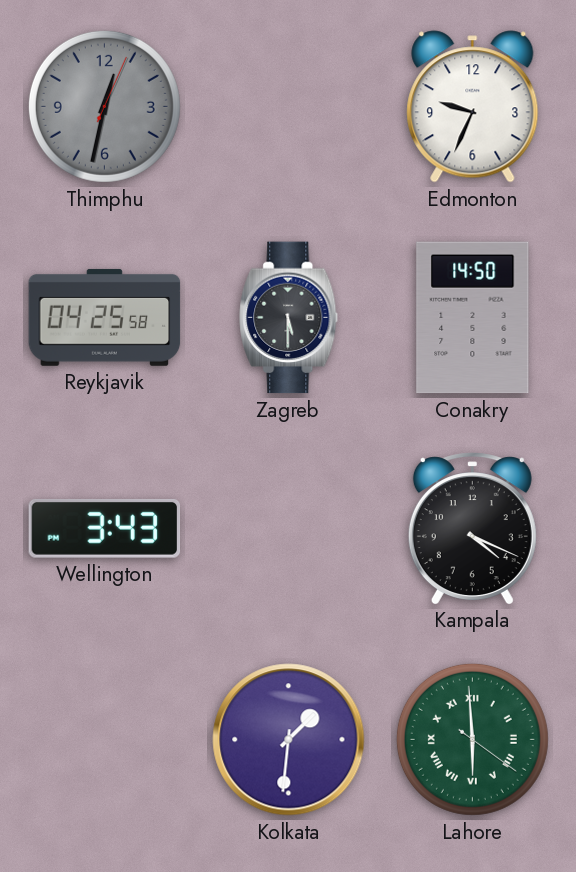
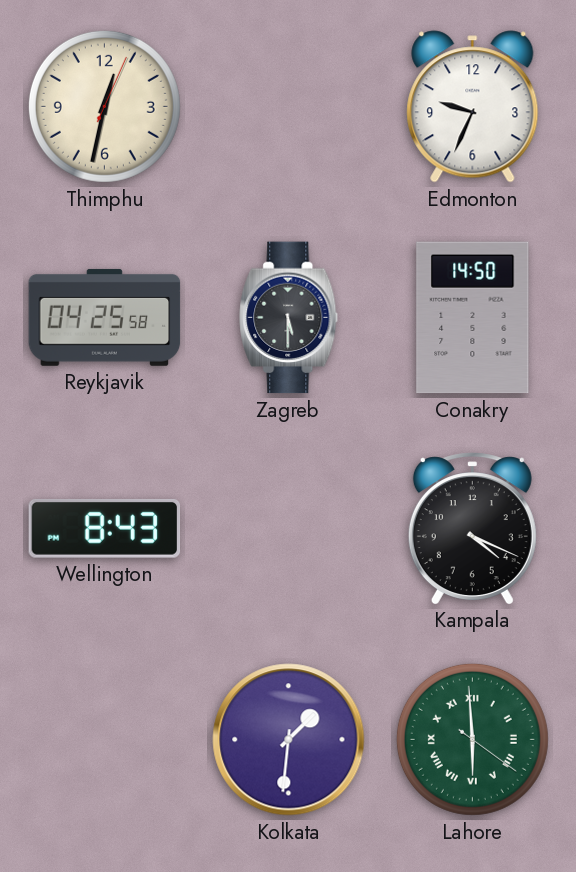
Thimphu dial: grey -> cream (104, 106)
Wellington: 3:43 -> 8:43 (105, 528)
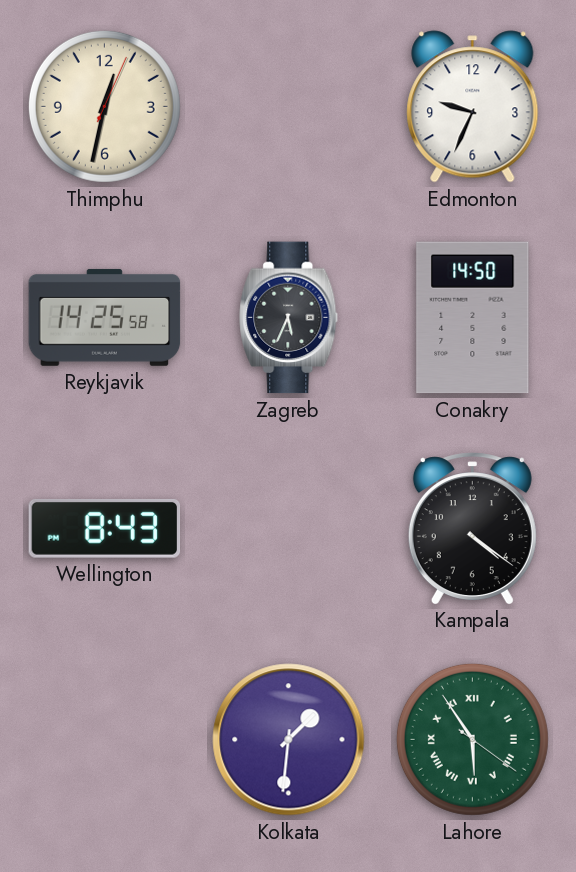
Reykjavik: 04:25 -> 14:25 (105, 317)
Zagreb: 5:30 -> 5:34 (289, 318)
Kampala: 4:19 -> 4:21 (472, 528)
Lahore: 5:59 -> 5:54 (472, 739)
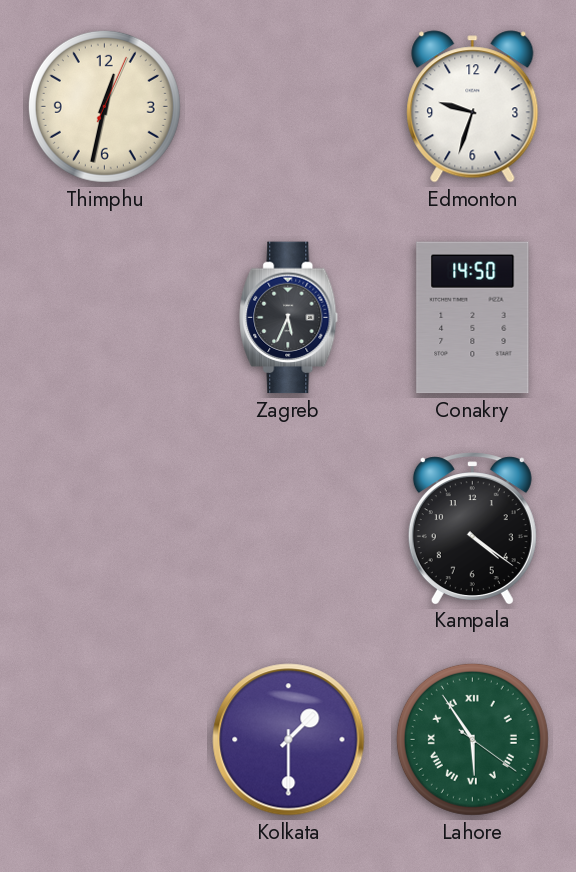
Edmonton: 9:34 -> 9:33 (473, 107)
Reykjavik: 14:25 -> none (105, 317)
Wellington: 8:43 -> none (105, 528)
Kolkata: 1:31 -> 1:30 (289, 740)
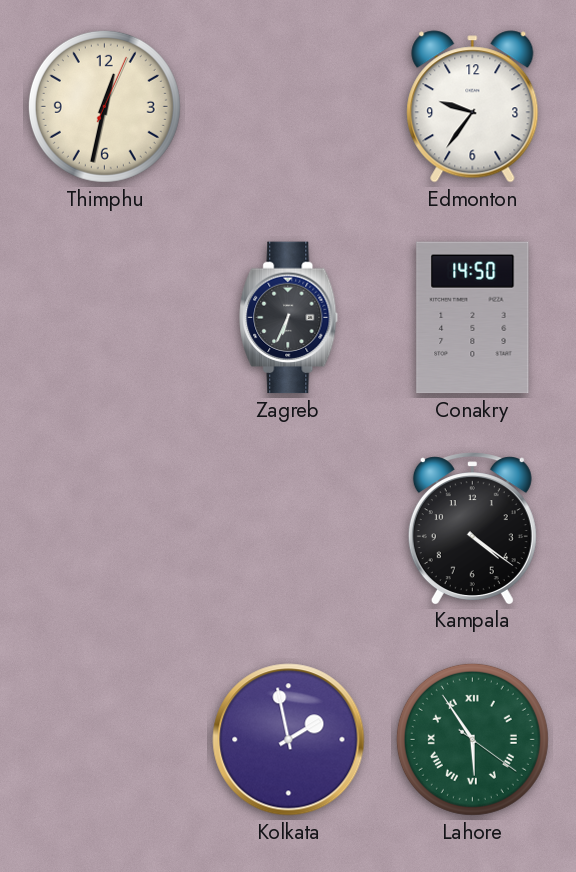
Edmonton: 9:33 -> 9:36 (473, 107)
Zagreb: 5:34 -> 6:34 (289, 318)
Kolkata: 1:30 -> 1:58 (289, 740)
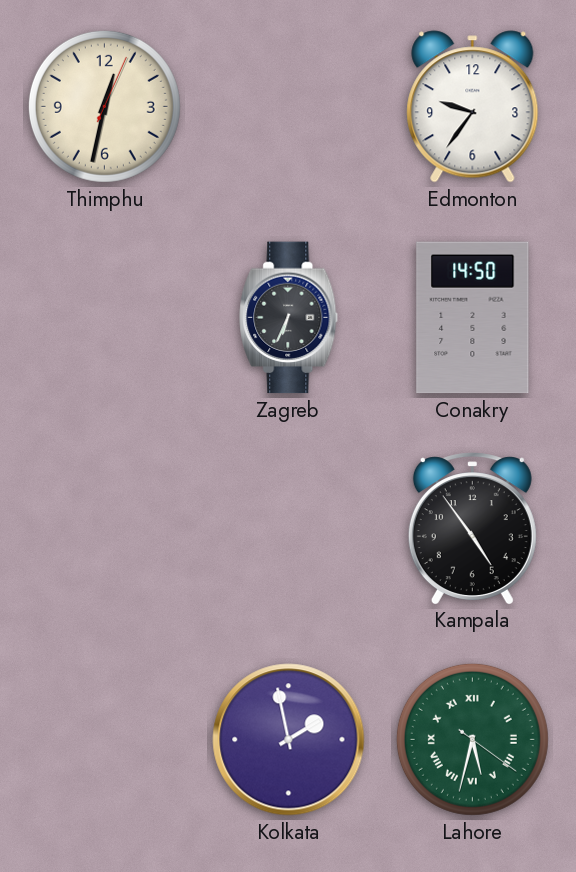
Kampala: 4:21 -> 4:54 (472, 528)
Lahore: 5:54 -> 5:32 (472, 739)
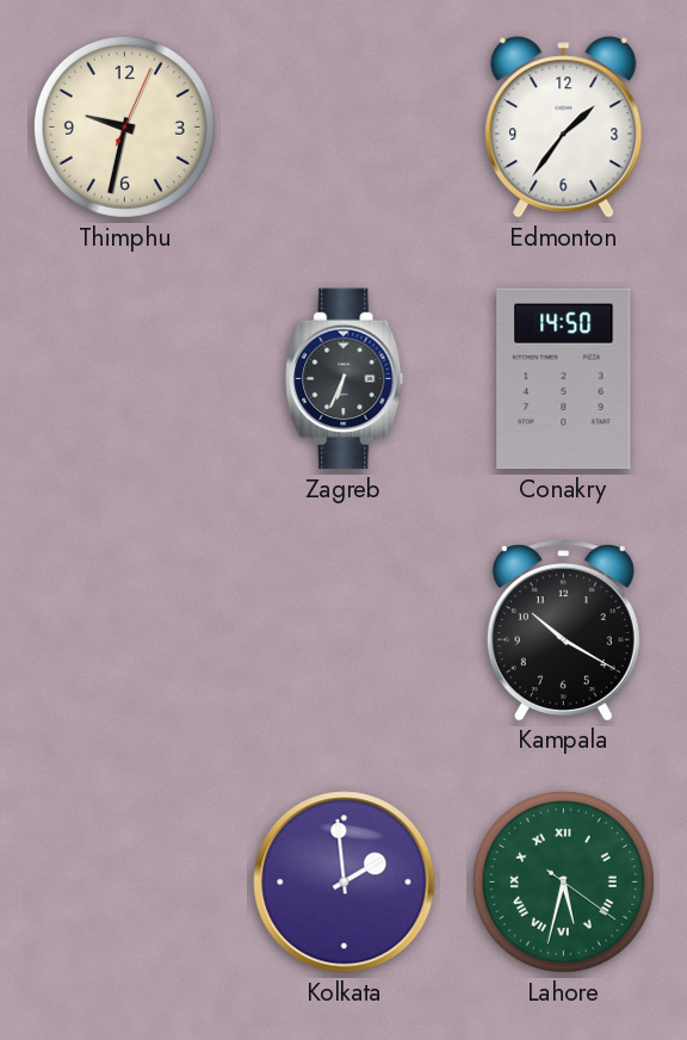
Thimphu: 12:32 -> 9:32 (124, 126)
Edmonton: 9:36 -> 1:36 (564, 128)
Kampala: 4:54 -> 10:20 (563, 630)
Kolkata: 1:58 -> 1:59 (345, 883)
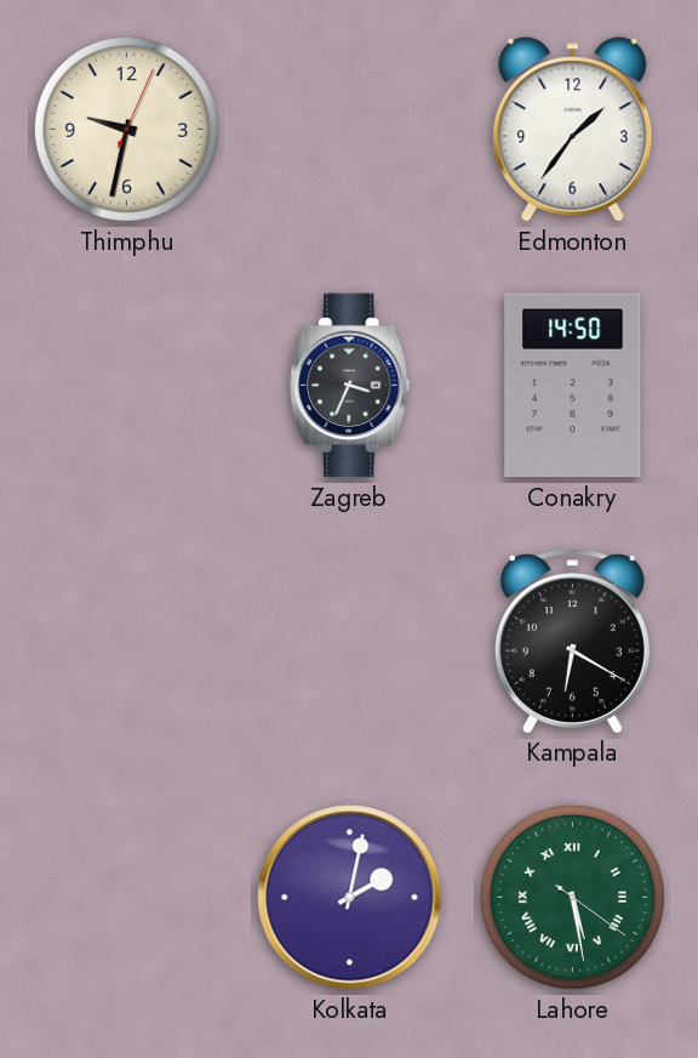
Zagreb: 6:34 -> 3:34 (350, 386)
Kampala: 10:20 -> 6:20 (572, 641)
Kolkata: 1:59 -> 2:02 (350, 898)
Lahore: 5:32 -> 5:28 (572, 897)
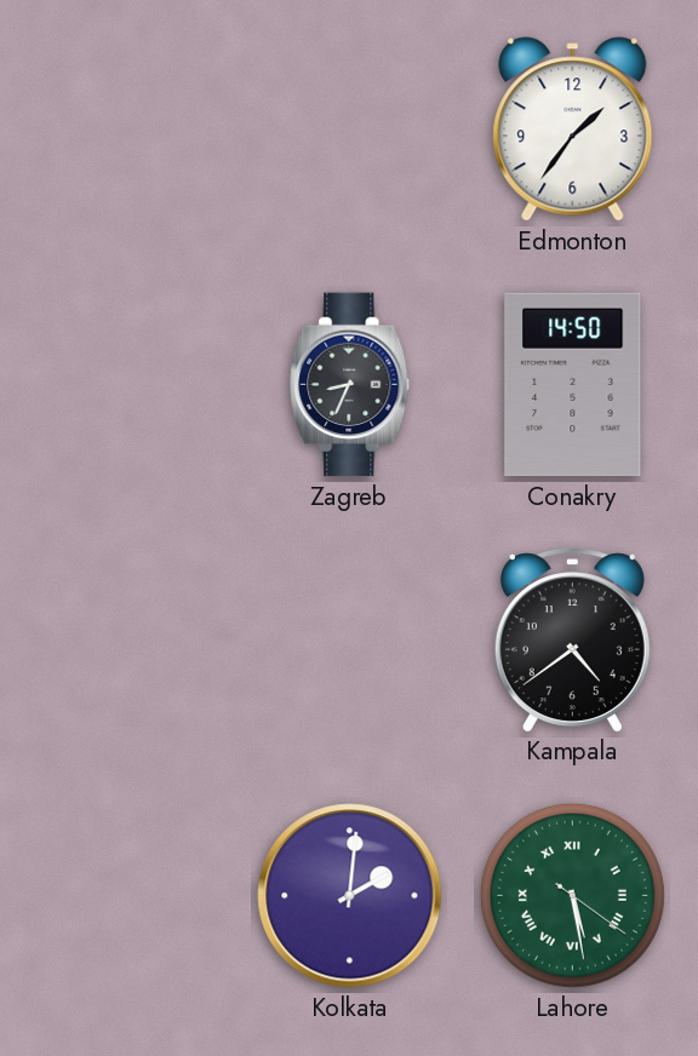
Thimphu: 9:32 -> none (126, 129)
Zagreb: 3:34 -> 8:34 (350, 385)
Kampala: 6:20 -> 4:39 (572, 639)
Kolkata: 2:02 -> 2:01 (350, 896)
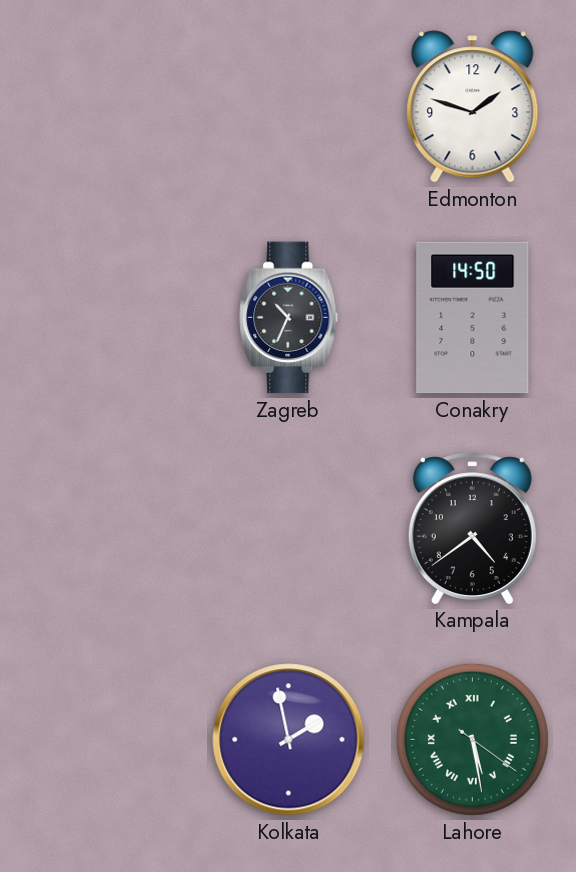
Edmonton: 1:36 -> 1:48 (473, 107)
Zagreb: 8:34 -> 10:34 (289, 318)
Kolkata: 2:01 -> 1:58 (289, 740)
